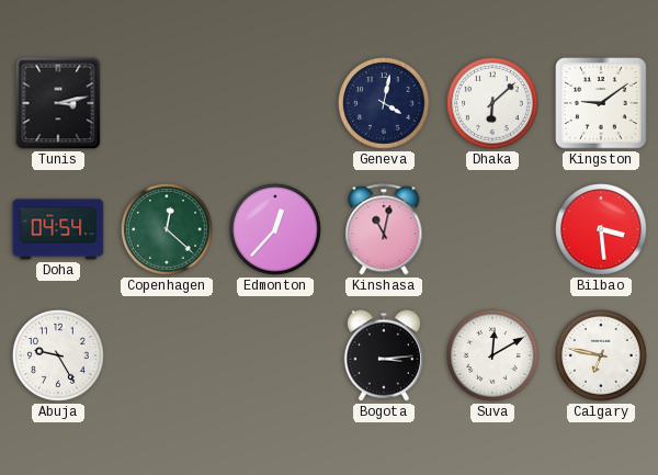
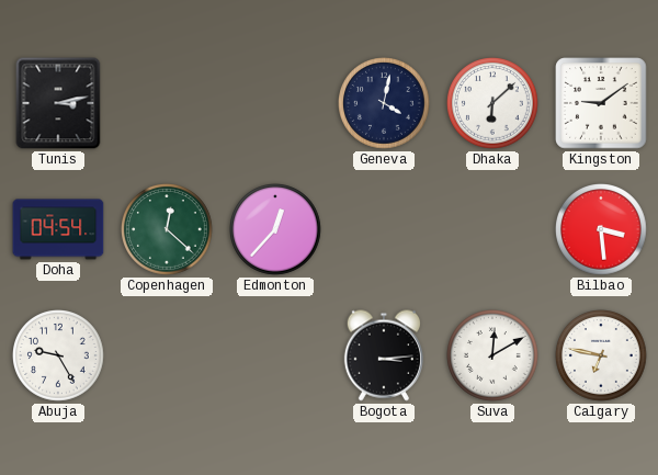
Kinshasa: 11:02 -> none (384, 229)
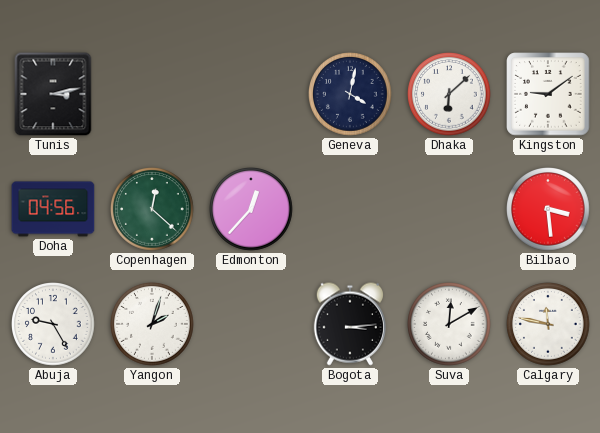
Doha: 04:54 -> 04:56 (53, 209)
Yangon: none -> 2:03 (153, 325)
Calgary: 6:47 -> 11:47 (549, 325)
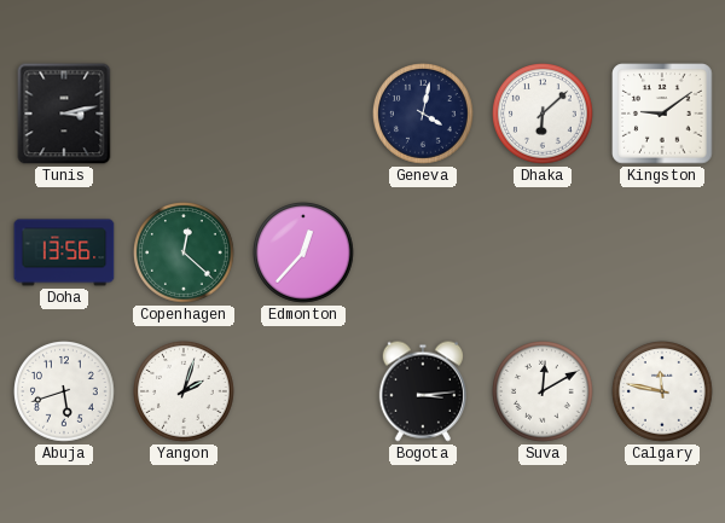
Doha: 04:56 -> 13:56 (64, 252)
Bilbao: 3:29 -> none (549, 210)
Abuja: 9:25 -> 5:42 (65, 393)
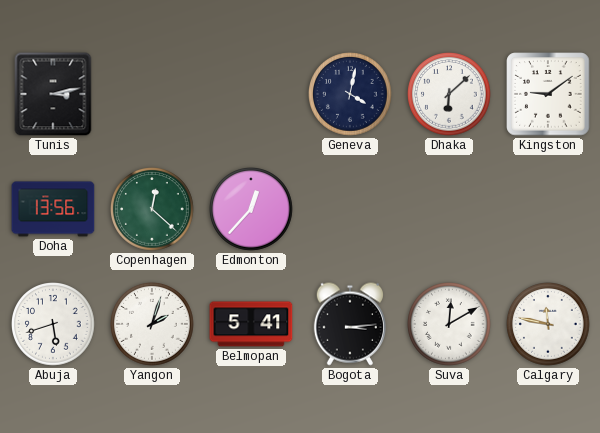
Belmopan: none -> 5:41 (251, 324)
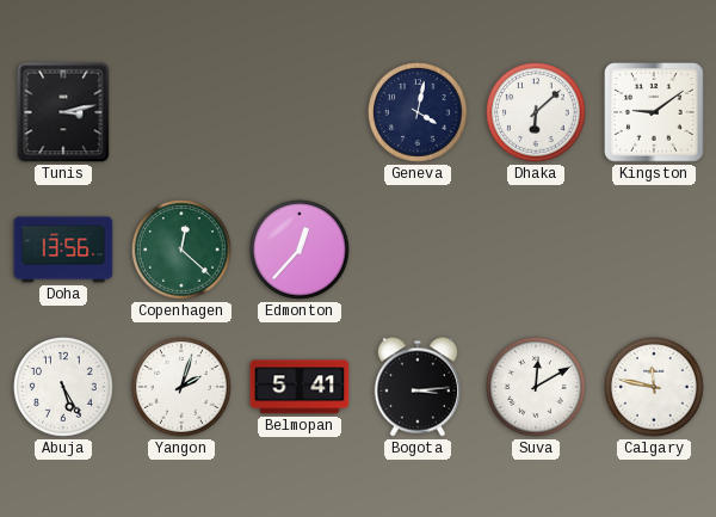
Abuja: 5:42 -> 5:25 (64, 388)
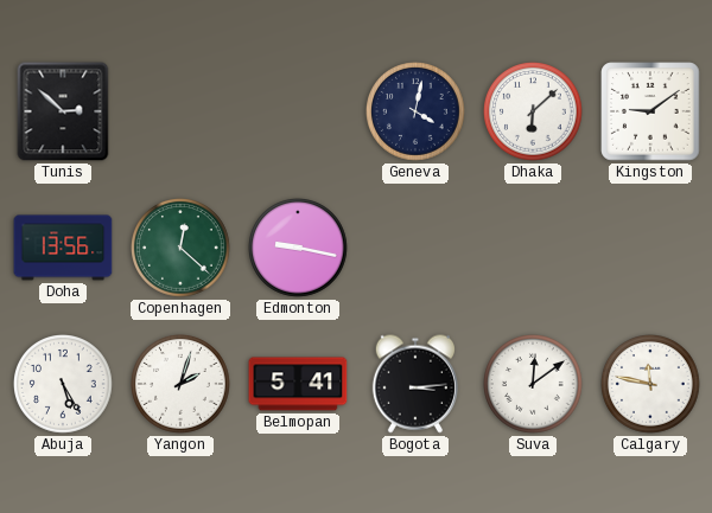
Tunis: 3:13 -> 2:52 (63, 111)
Edmonton: 12:37 -> 9:17 (299, 249)
Suva: 12:10 -> 12:09 (534, 385)
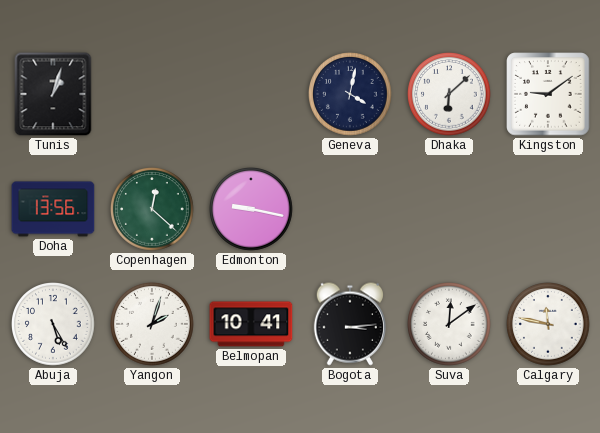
Tunis: 2:52 -> 1:03 (53, 94)
Belmopan: 5:41 -> 10:41 (251, 324)
